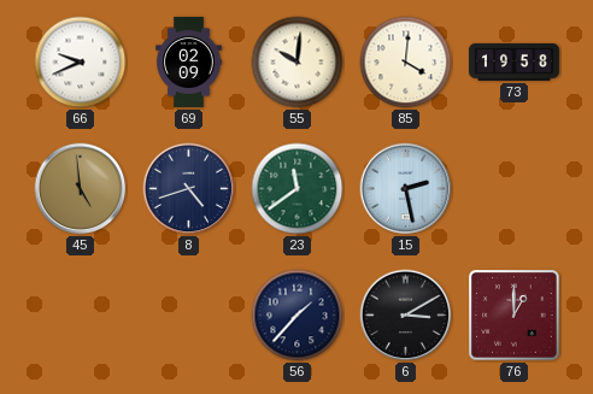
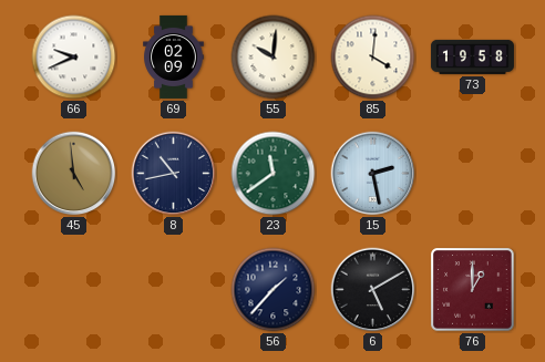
8: 4:42 -> 10:43 (174, 174)
6: 3:10 -> 5:10 (373, 290)
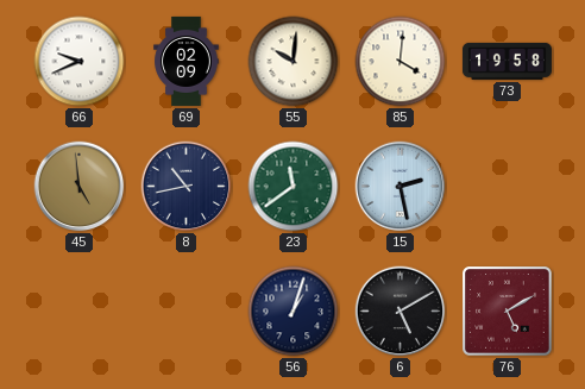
56: 1:37 -> 1:03 (294, 312)
76: 1:00 -> 5:10 (508, 312)
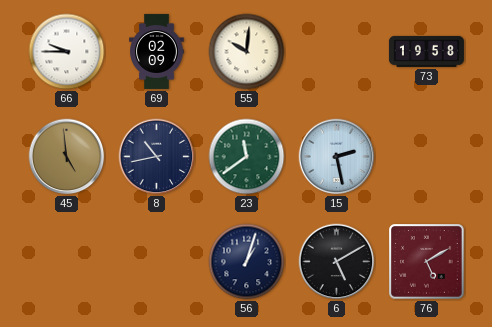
66: 9:41 -> 9:45 (67, 52)
85: 4:01 -> none (401, 62)
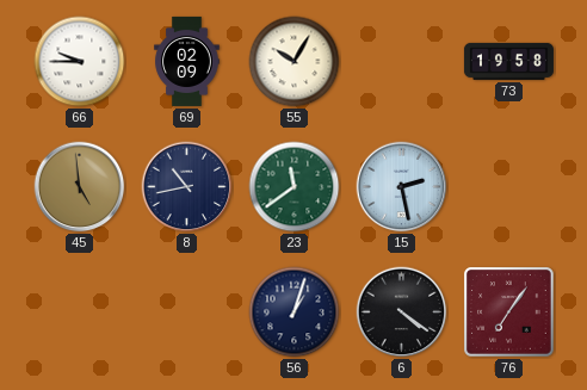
55: 10:01 -> 10:05 (295, 62)
6: 5:10 -> 4:21 (402, 312)
76: 5:10 -> 7:06 (509, 312)
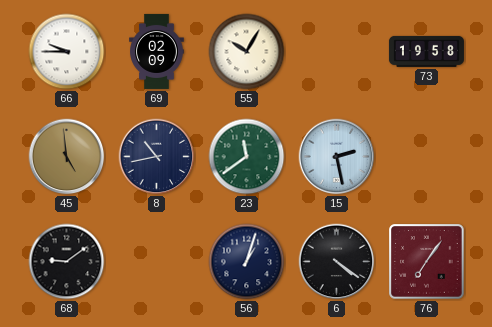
68: none -> 9:09 (67, 262)
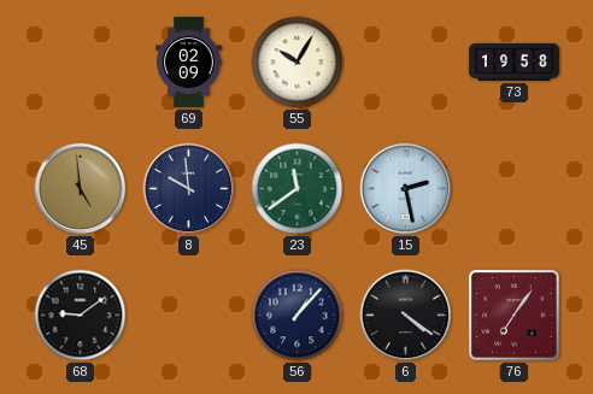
66: 9:45 -> none (67, 52)
8: 10:43 -> 9:59 (189, 189)
56: 1:03 -> 1:07 (298, 316)
